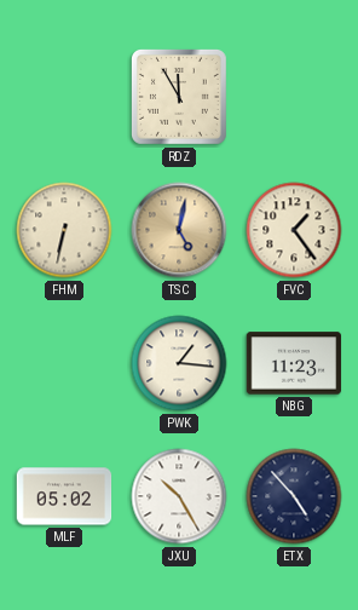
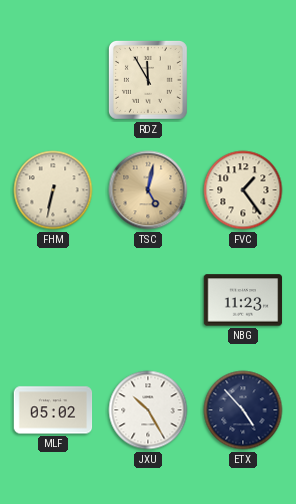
PWK: 1:16 -> none (179, 363)
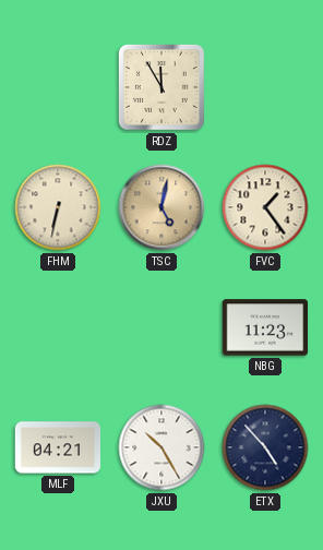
MLF: 05:02 -> 04:21 (58, 447)
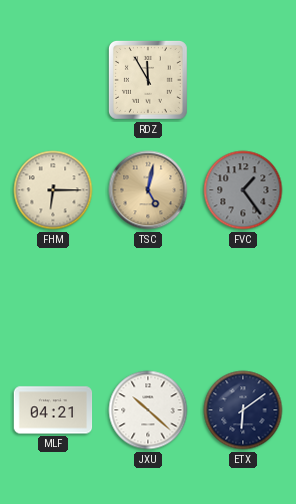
FHM: 6:32 -> 6:15 (53, 190)
FVC dial: cream -> grey (243, 190)
NBG: 11:23 -> none (265, 327)
JXU: 10:25 -> 10:22 (148, 410)
ETX: 4:53 -> 6:09 (243, 410)
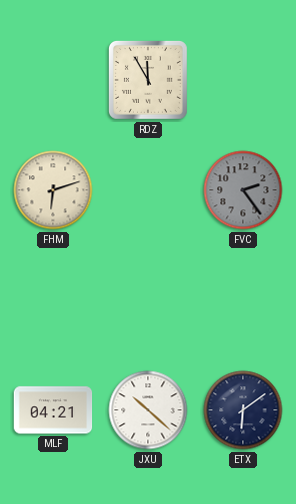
FHM: 6:15 -> 6:12 (53, 190)
TSC: 5:02 -> none (148, 190)
FVC: 1:24 -> 2:24 (243, 190)
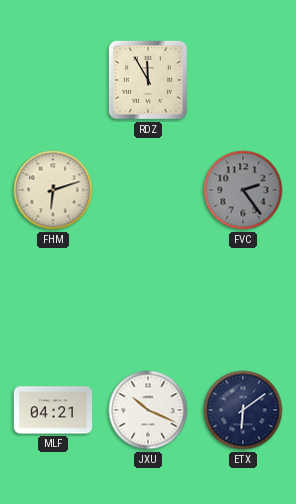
JXU: 10:22 -> 10:19 (148, 410)
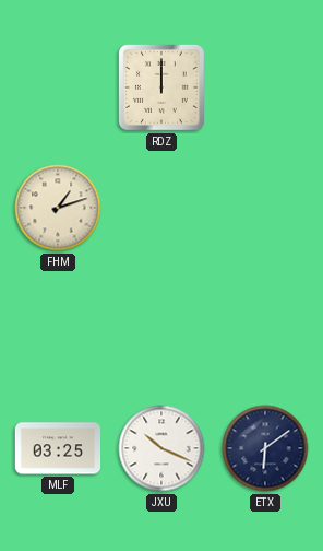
RDZ: 11:55 -> 12:00 (161, 87)
FHM: 6:12 -> 1:12 (58, 208)
FVC: 2:24 -> none (243, 190)
MLF: 04:21 -> 03:25 (58, 448)
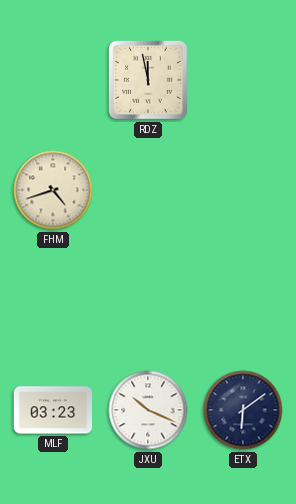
RDZ: 12:00 -> 11:58 (148, 80)
FHM: 1:12 -> 4:42 (53, 190)
MLF: 03:25 -> 03:23 (53, 410)
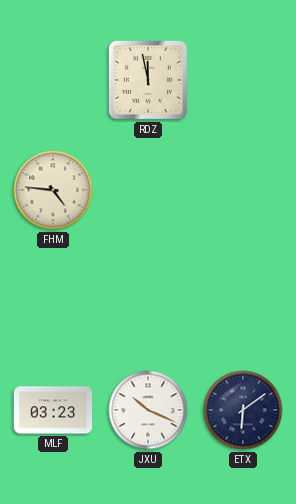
FHM: 4:42 -> 4:46 (53, 190)
